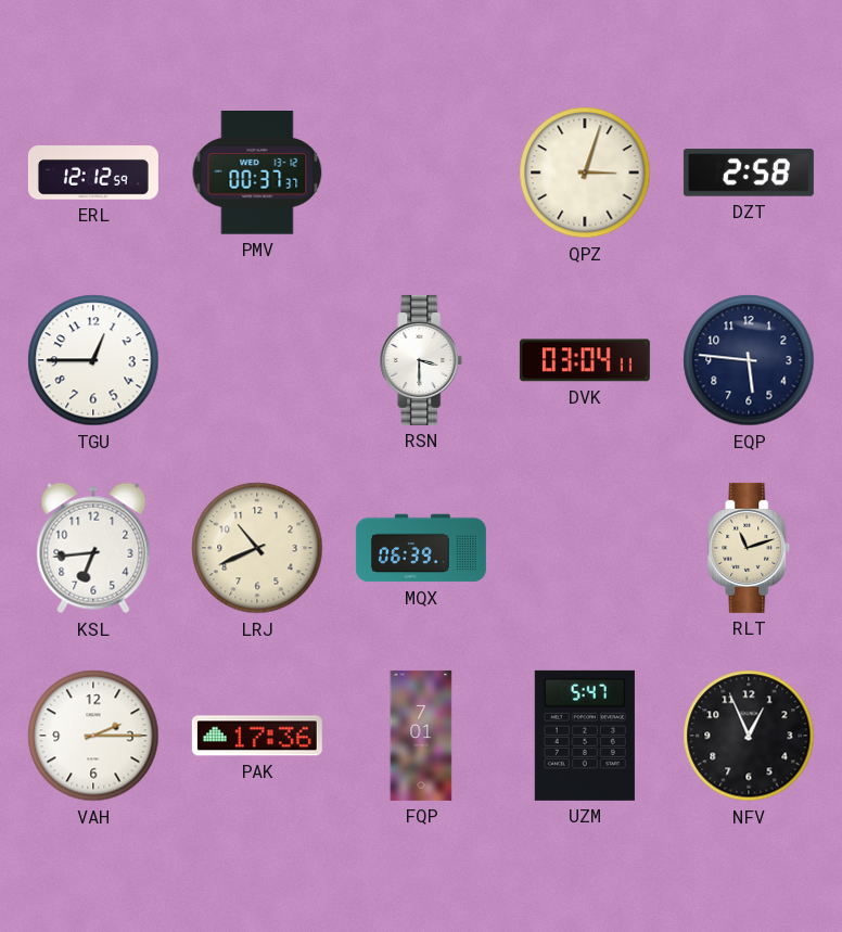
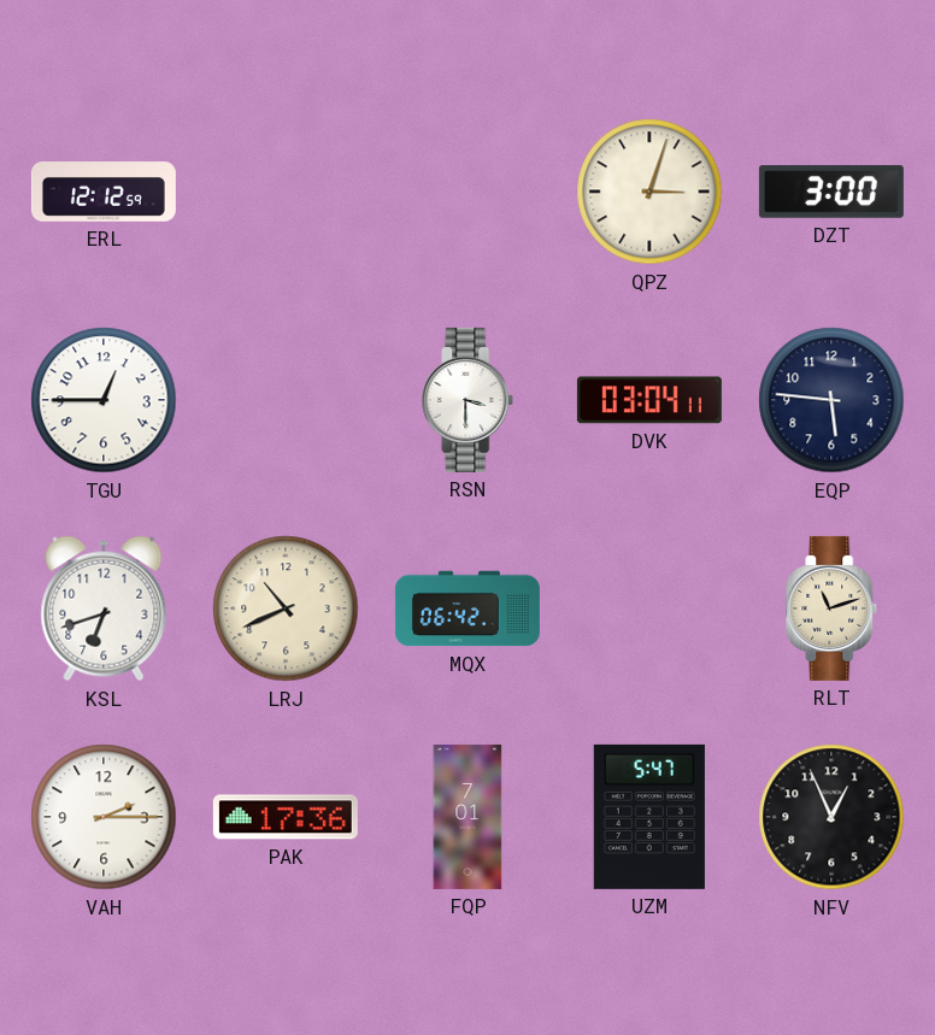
PMV: 00:37 -> none (257, 174)
DZT: 2:58 -> 3:00 (831, 192)
KSL: 6:44 -> 6:42 (104, 608)
MQX: 06:39 -> 06:42 (467, 608)
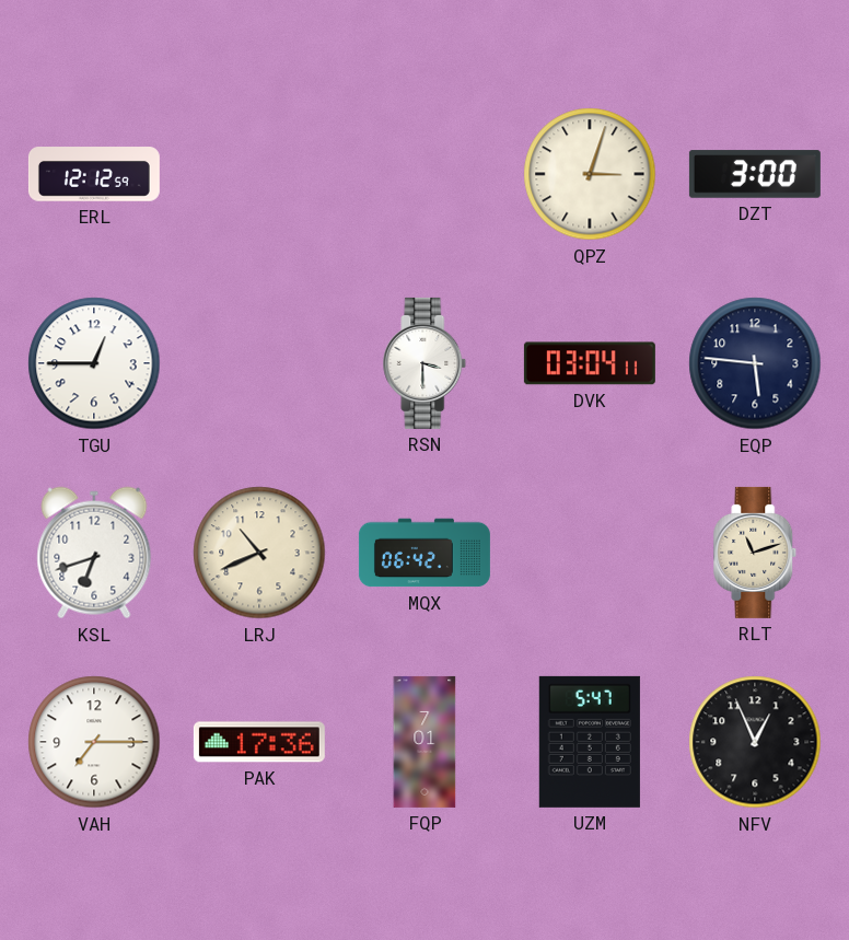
VAH: 2:15 -> 7:15 (94, 742)
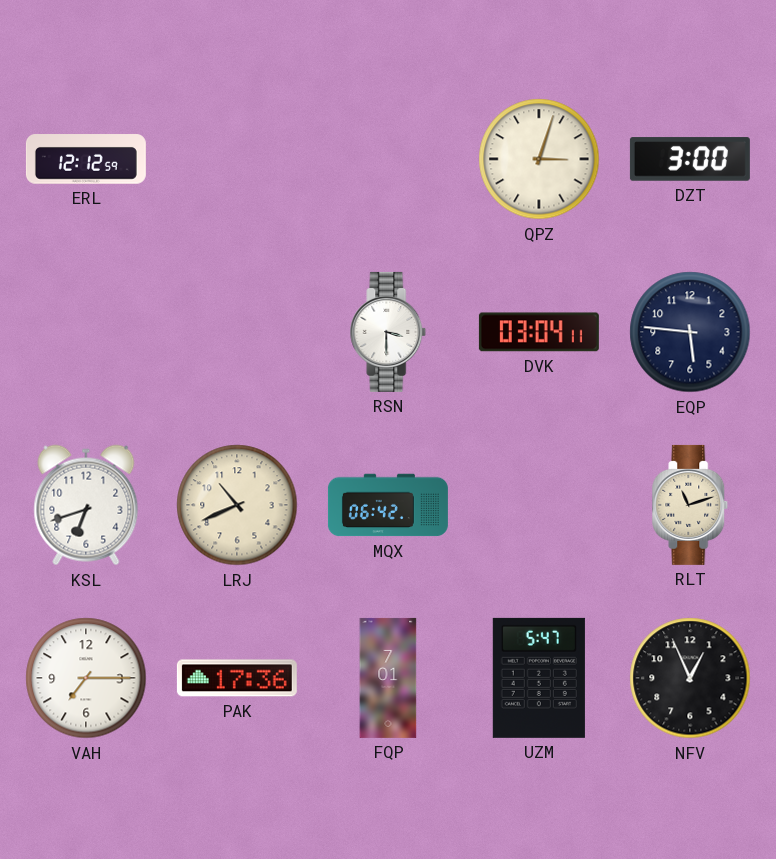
TGU: 12:45 -> none (94, 363)
